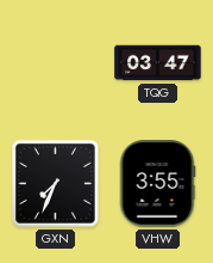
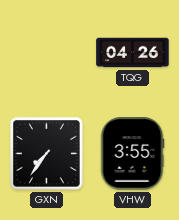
TQG: 03:47 -> 04:26 (133, 53)
GXN: 7:34 -> 7:36 (47, 154)
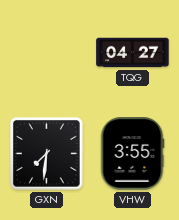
TQG: 04:26 -> 04:27 (133, 53)
GXN: 7:36 -> 7:31 (47, 154)
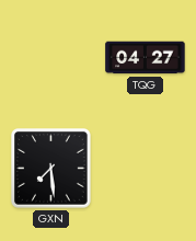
GXN: 7:31 -> 7:29 (51, 169)
VHW: 3:55 -> none (132, 154)
